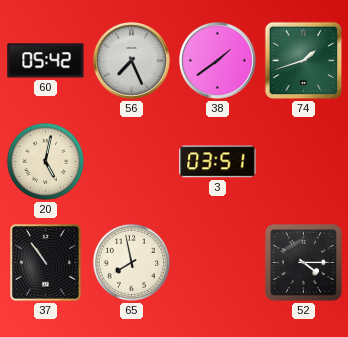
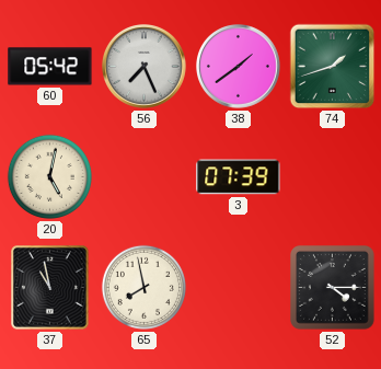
3: 03:51 -> 07:39 (239, 177)
37: 10:54 -> 10:58 (50, 288)
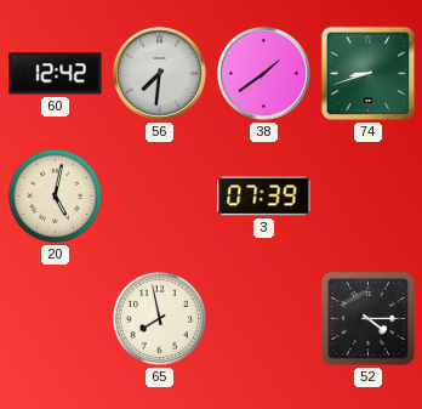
60: 05:42 -> 12:42 (56, 74)
56: 7:26 -> 7:31 (160, 74)
74: 1:42 -> 8:42 (369, 74)
37: 10:58 -> none (50, 288)
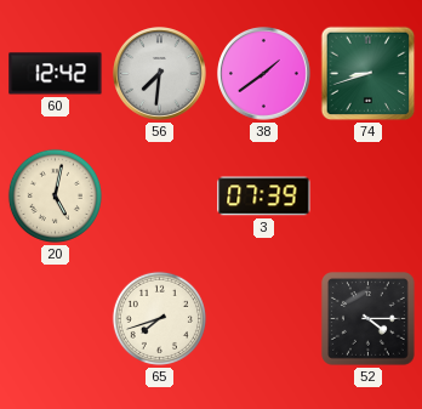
65: 7:58 -> 7:42 (159, 318)
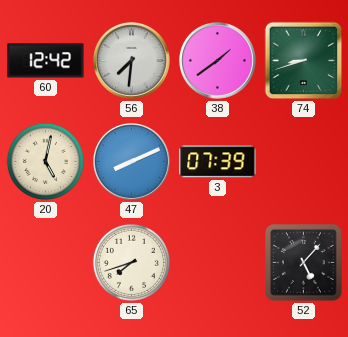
47: none -> 8:11 (132, 162)
52: 4:15 -> 5:07 (304, 263)
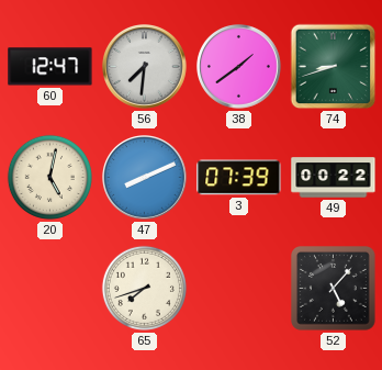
60: 12:42 -> 12:47 (50, 67)
49: none -> 00:22 (334, 178)
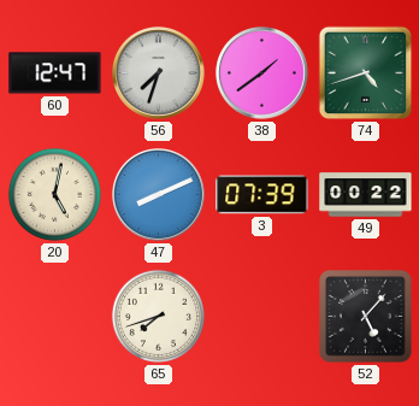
56: 7:31 -> 7:33 (159, 73)
74: 8:42 -> 4:42 (366, 73)
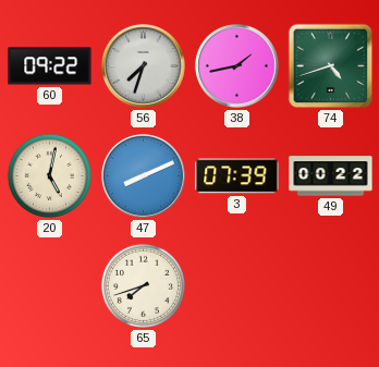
60: 12:47 -> 09:22 (50, 66)
38: 1:39 -> 1:43 (237, 66)
52: 5:07 -> none (366, 317)
